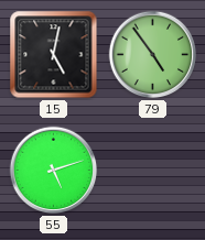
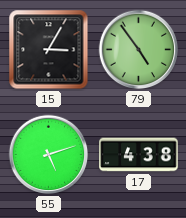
15: 5:02 -> 3:05 (49, 50)
17: none -> 4:38 (139, 155)
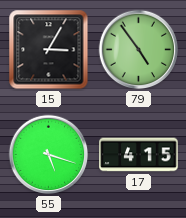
55: 5:12 -> 5:18 (49, 155)
17: 4:38 -> 4:15 (139, 155)
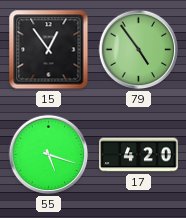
15: 3:05 -> 12:54 (49, 50)
17: 4:15 -> 4:20 (139, 155)
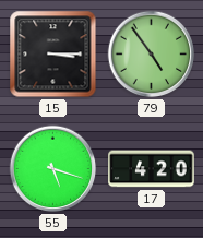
15: 12:54 -> 3:15 (53, 55)
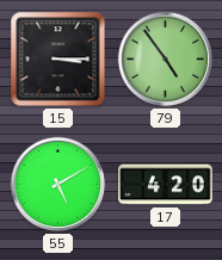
55: 5:18 -> 5:10 (58, 185)
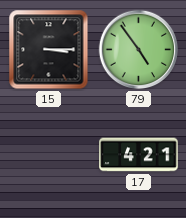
55: 5:10 -> none (58, 185)
17: 4:20 -> 4:21 (139, 155)
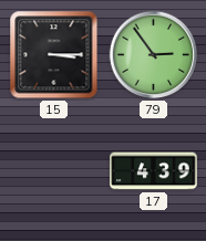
79: 4:54 -> 2:54 (154, 55)
17: 4:21 -> 4:39 (154, 171)
